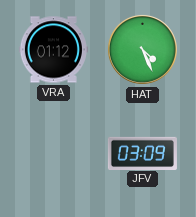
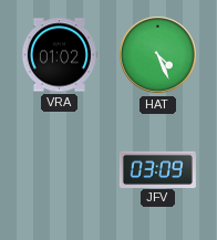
VRA: 01:12 -> 01:02 (59, 55)
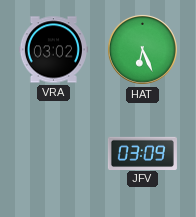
VRA: 01:02 -> 03:02 (53, 50)
HAT: 4:26 -> 6:26 (142, 49)
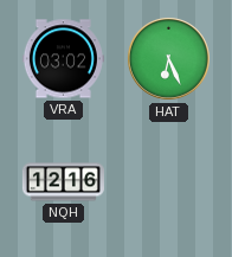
NQH: none -> 12:16 (63, 182)
JFV: 03:09 -> none (142, 153)
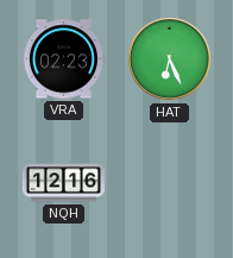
VRA: 03:02 -> 02:23 (63, 59)
